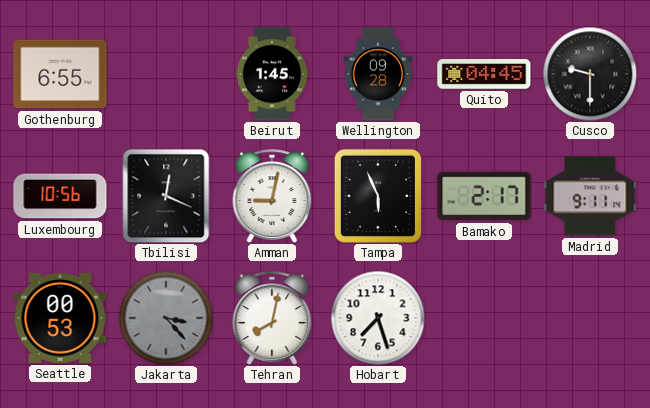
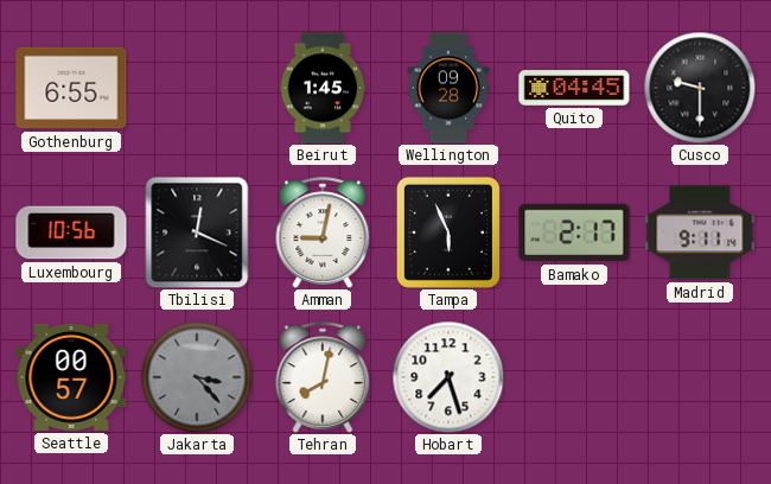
Seattle: 00:53 -> 00:57 (71, 377)
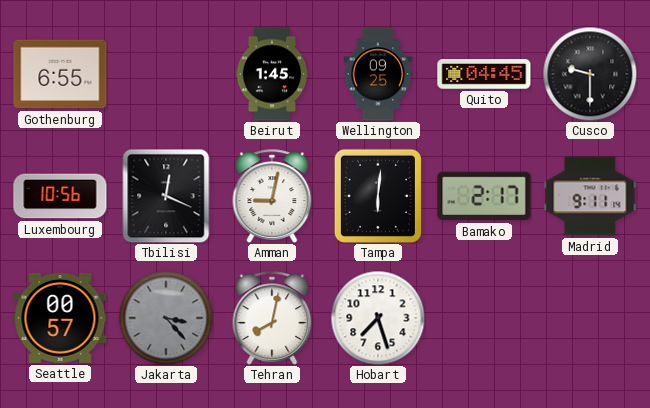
Wellington: 09:28 -> 09:25 (378, 74)
Tampa: 5:56 -> 6:01 (378, 196)
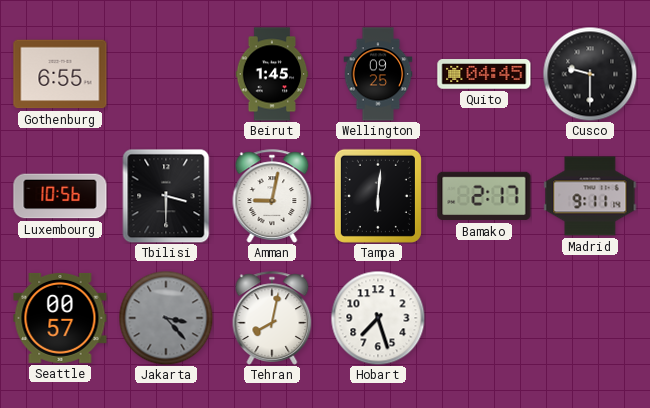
Tbilisi: 12:19 -> 3:30 (166, 196)
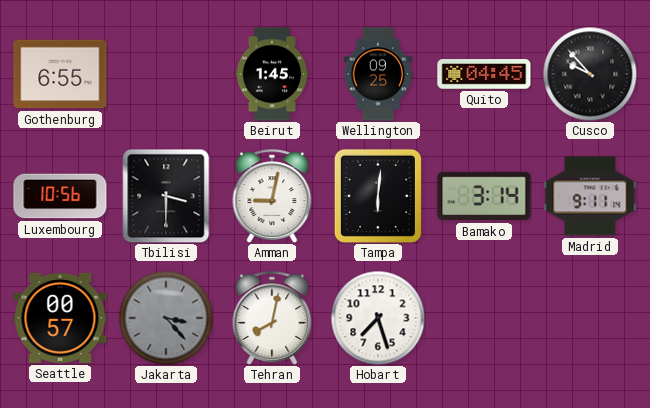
Cusco: 9:30 -> 9:53 (590, 74)
Bamako: 2:17 -> 3:14 (484, 196)
